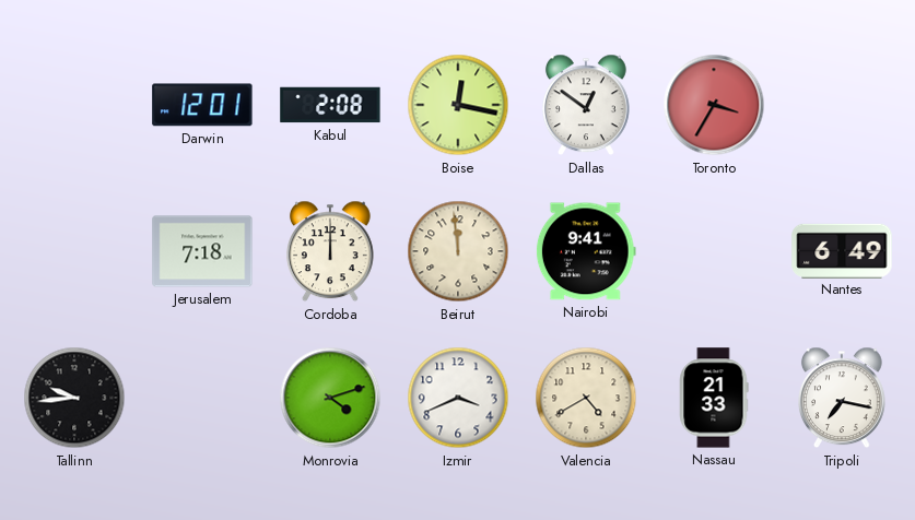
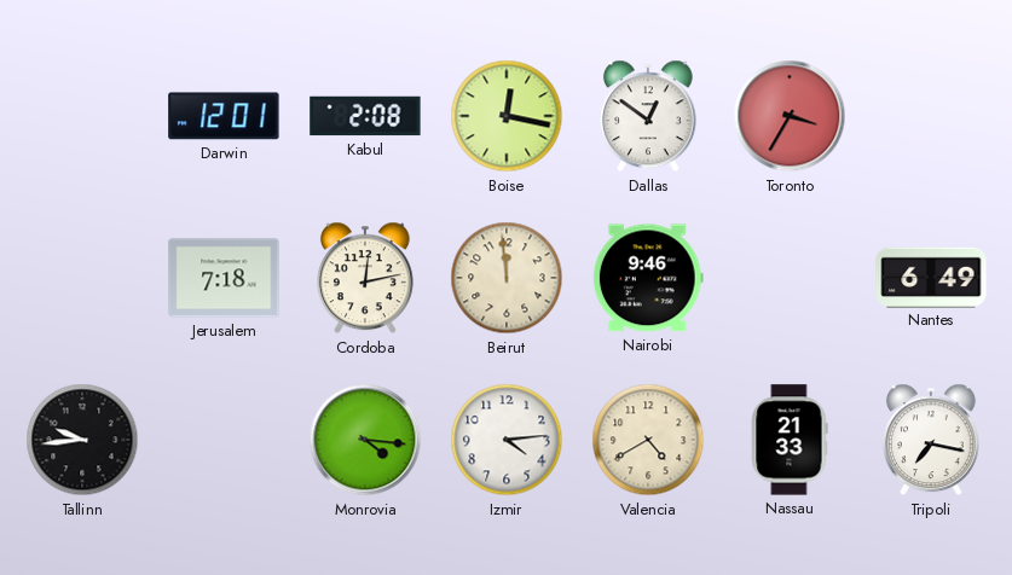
Cordoba: 12:00 -> 12:13 (366, 278)
Nairobi: 9:41 -> 9:46 (648, 278)
Monrovia: 4:12 -> 4:16 (365, 440)
Izmir: 3:41 -> 4:14 (507, 440)
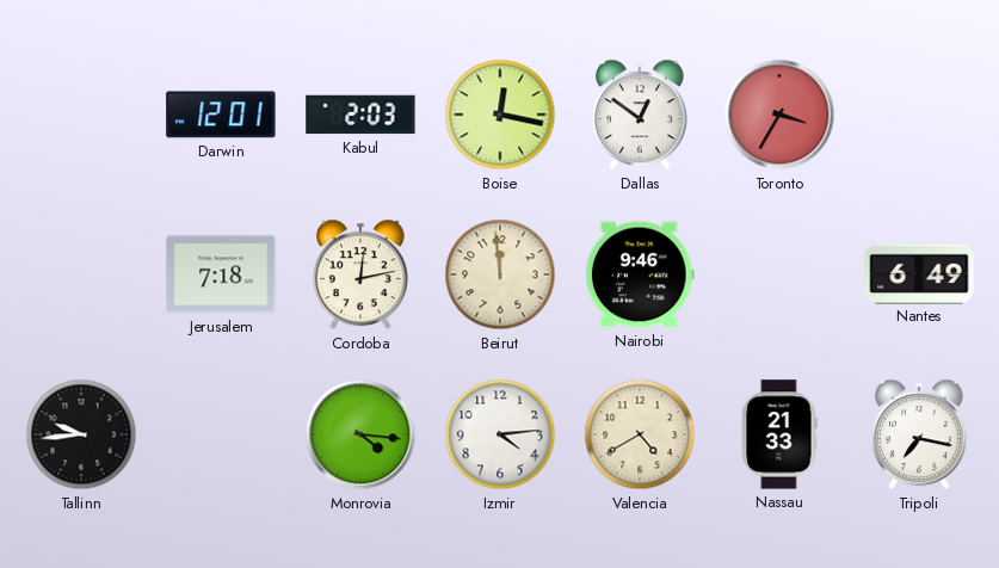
Kabul: 2:08 -> 2:03 (360, 115)
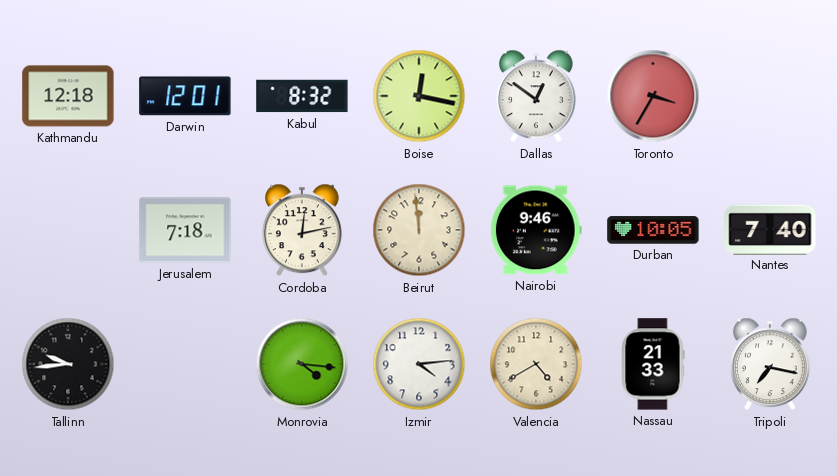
Kathmandu: none -> 12:18 (68, 96)
Kabul: 2:03 -> 8:32 (302, 96)
Durban: none -> 10:05 (653, 230)
Nantes: 6:49 -> 7:40 (770, 229)
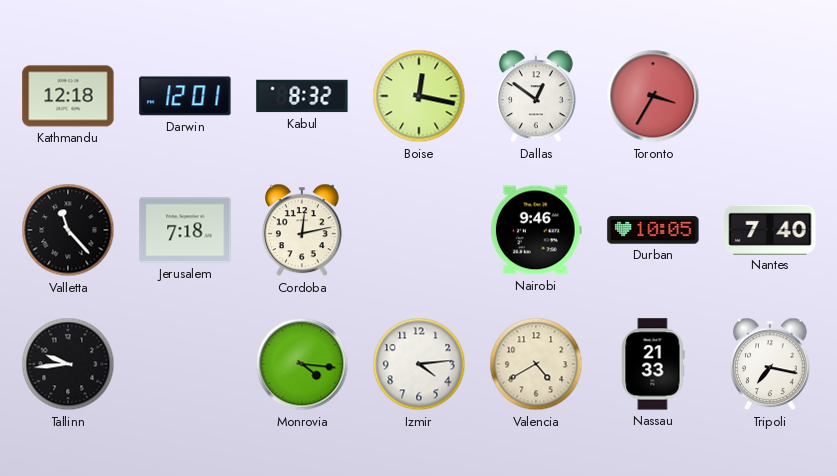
Valletta: none -> 11:23 (68, 230)
Beirut: 11:59 -> none (419, 230)
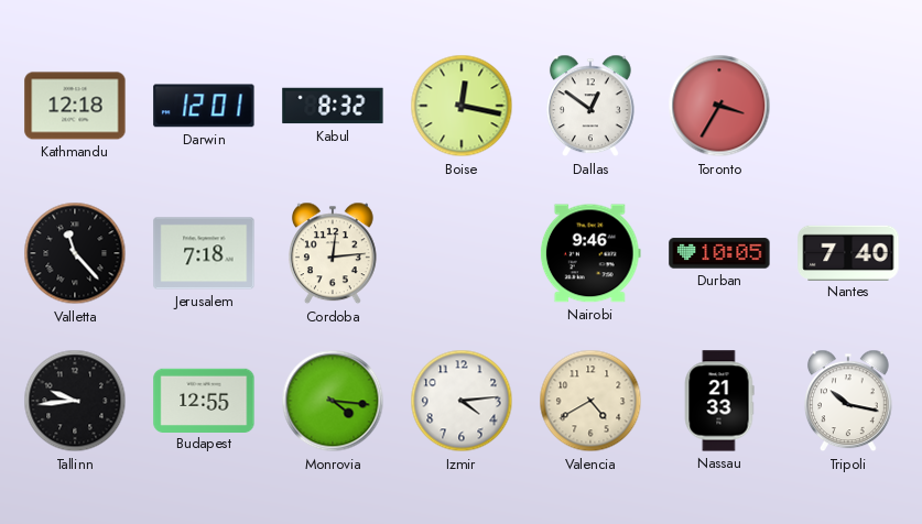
Cordoba: 12:13 -> 12:14 (334, 253)
Budapest: none -> 12:55 (204, 400)
Tripoli: 7:17 -> 10:17 (849, 401)
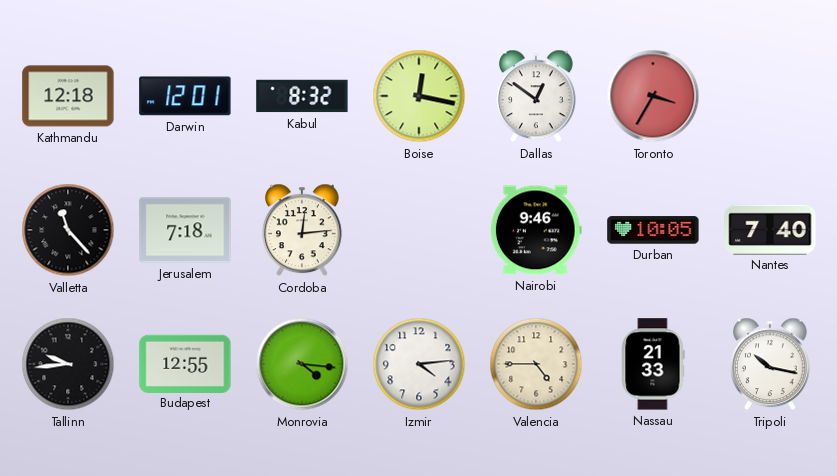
Valencia: 4:40 -> 4:45 (536, 364)
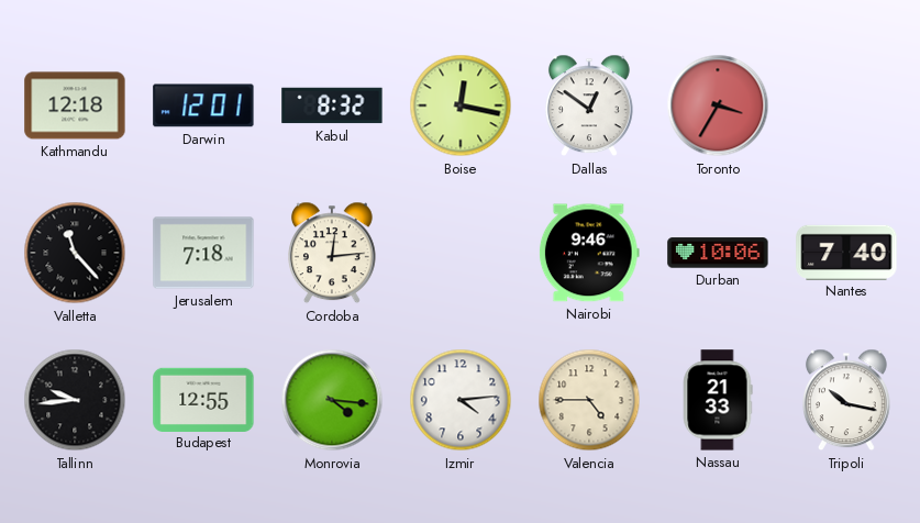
Durban: 10:05 -> 10:06 (718, 253)
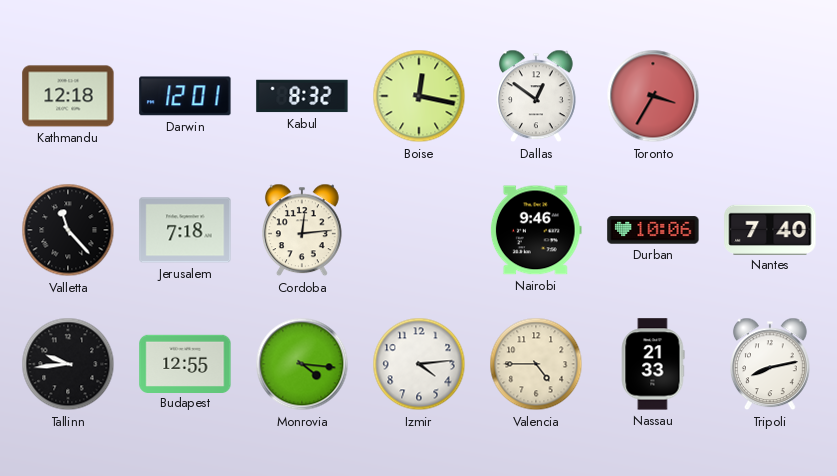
Tripoli: 10:17 -> 8:13 (771, 364)
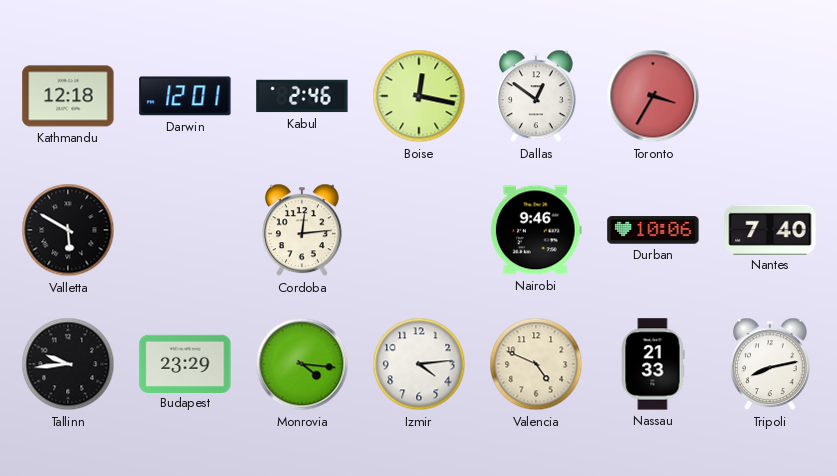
Kabul: 8:32 -> 2:46 (302, 96)
Valletta: 11:23 -> 5:50 (68, 230)
Jerusalem: 7:18 -> none (185, 230)
Budapest: 12:55 -> 23:29 (185, 363)
Valencia: 4:45 -> 4:49 (536, 364)
